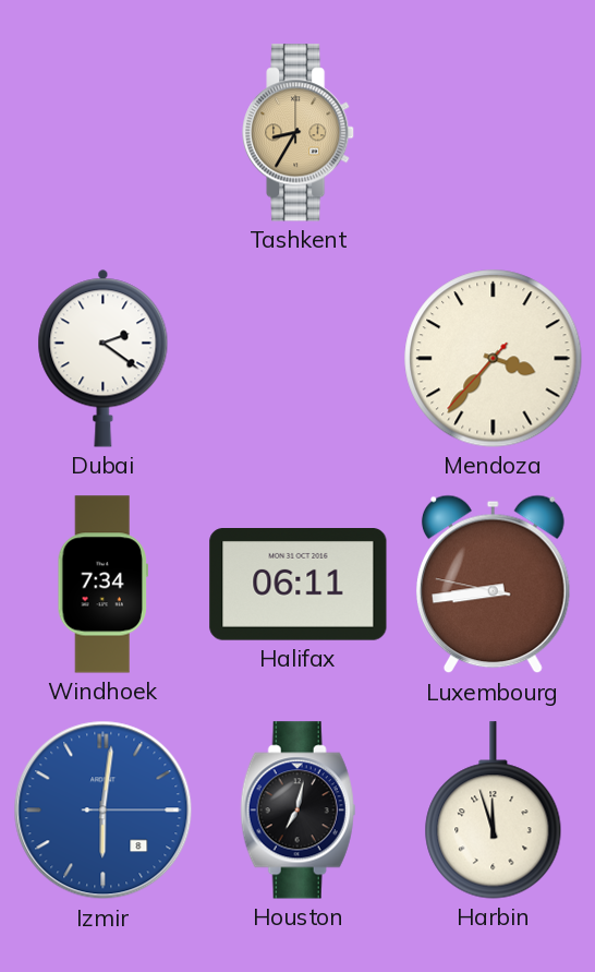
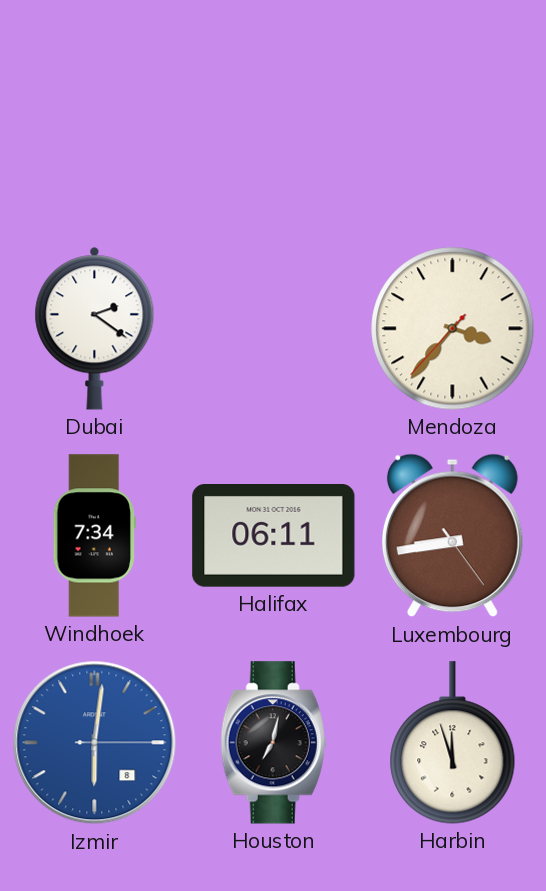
Tashkent: 8:35 -> none (299, 133)
Luxembourg: 8:43:47 -> 8:43:24 (452, 536)
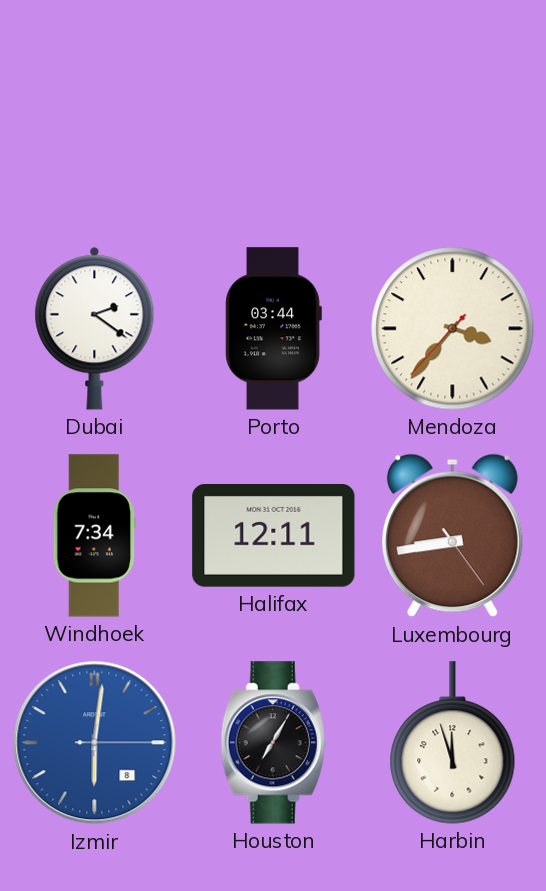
Porto: none -> 03:44 (273, 329)
Halifax: 06:11 -> 12:11 (274, 536)
Houston: 7:02 -> 7:05 (274, 743)
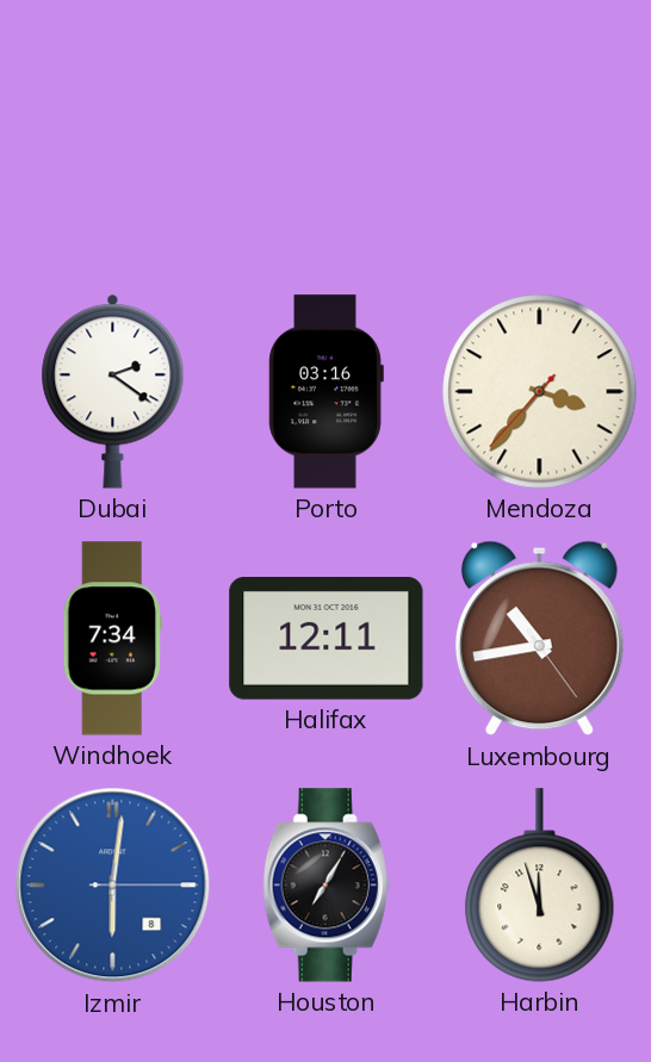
Porto: 03:44 -> 03:16 (325, 392)
Luxembourg: 8:43 -> 10:43 (539, 639)
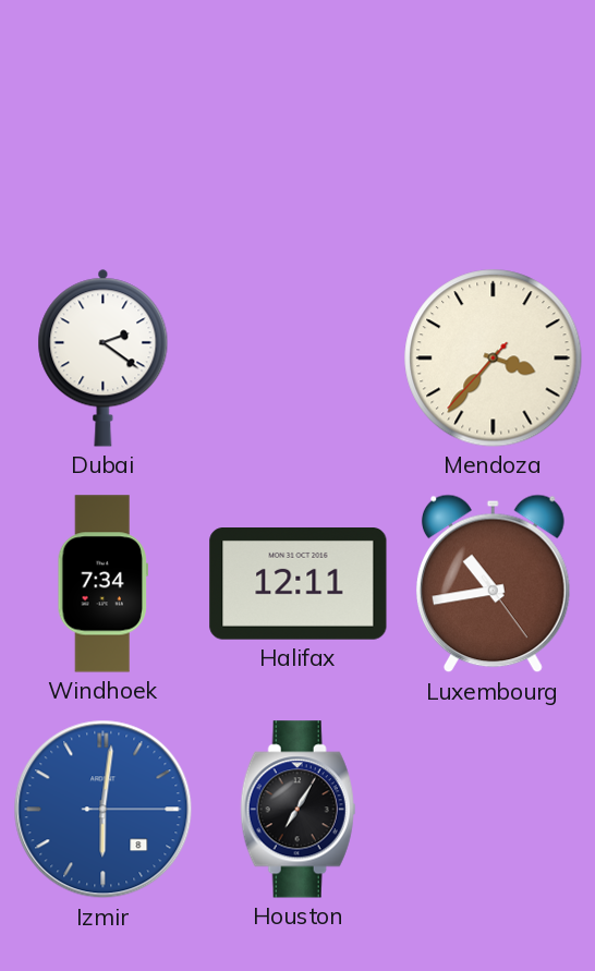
Porto: 03:16 -> none (325, 392)
Harbin: 11:57 -> none (540, 886)
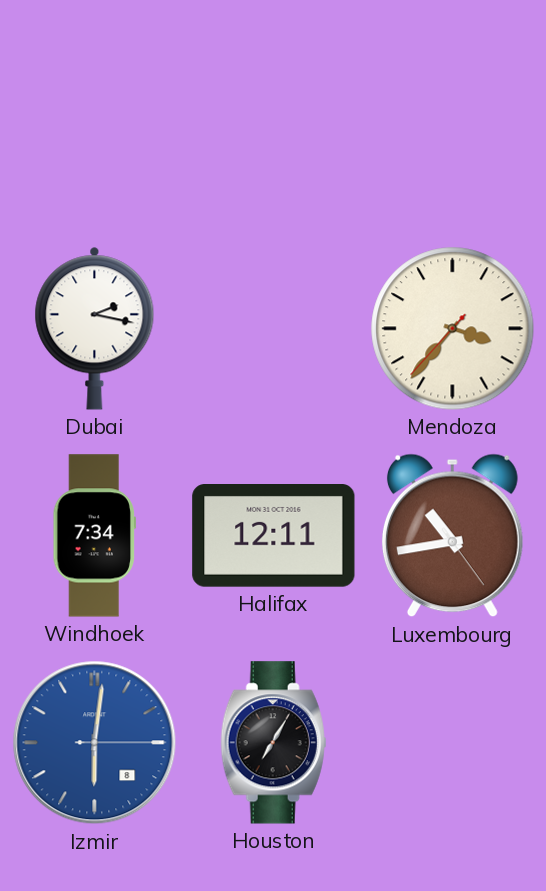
Dubai: 2:21 -> 2:17 (95, 328)
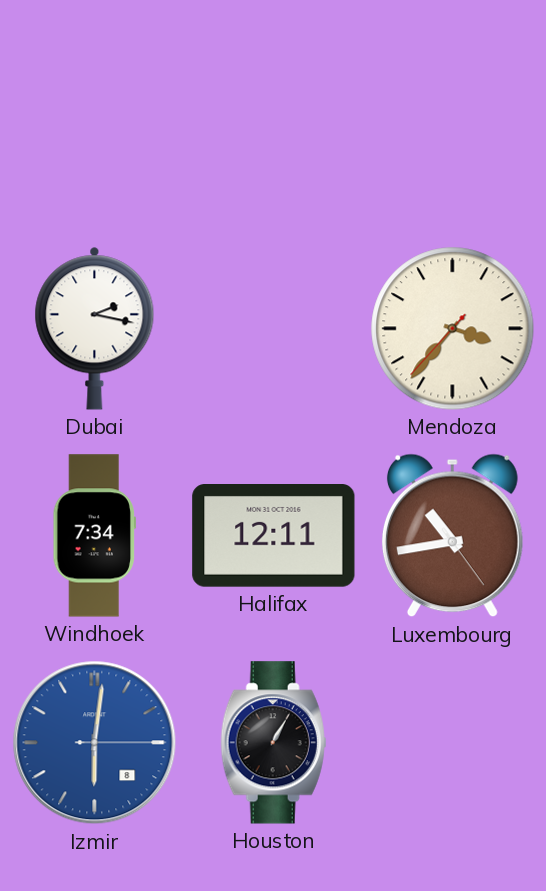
Houston: 7:05 -> 1:05 (274, 743)
